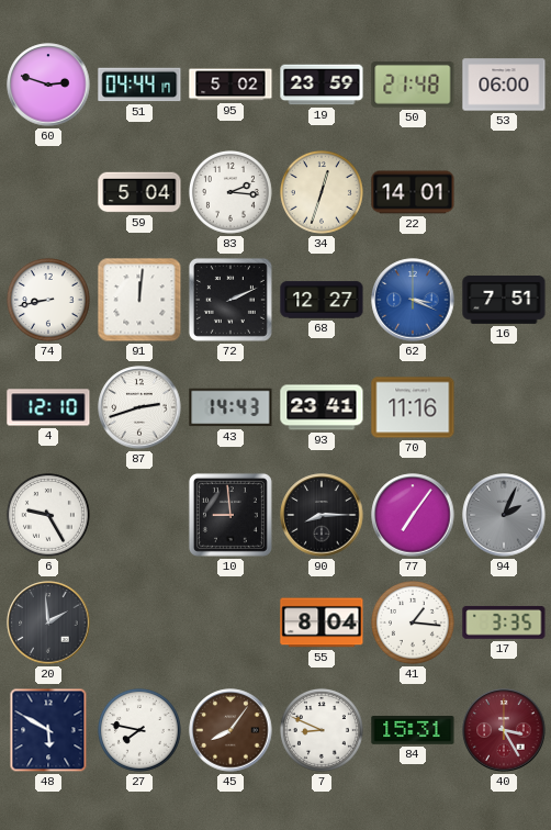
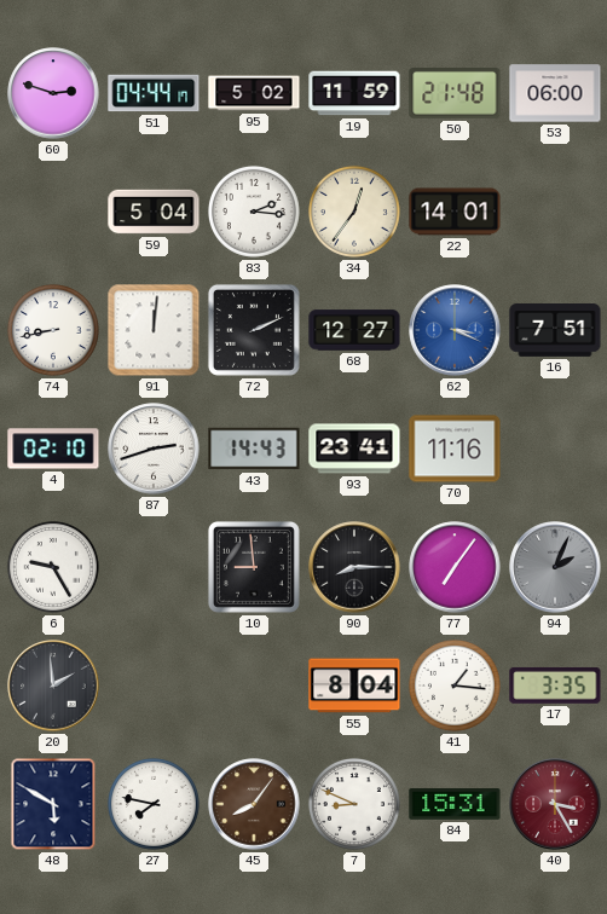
19: 23:59 -> 11:59 (354, 93)
34: 12:33 -> 12:36 (354, 212)
4: 12:10 -> 02:10 (53, 449)
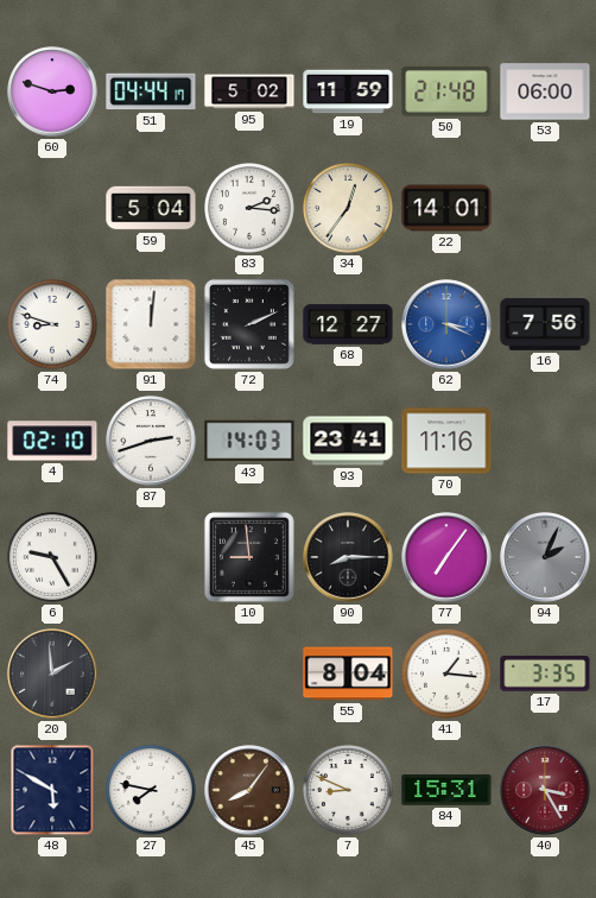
74: 8:43 -> 8:48 (52, 324)
16: 7:51 -> 7:56 (545, 325)
43: 14:43 -> 14:03 (249, 441)
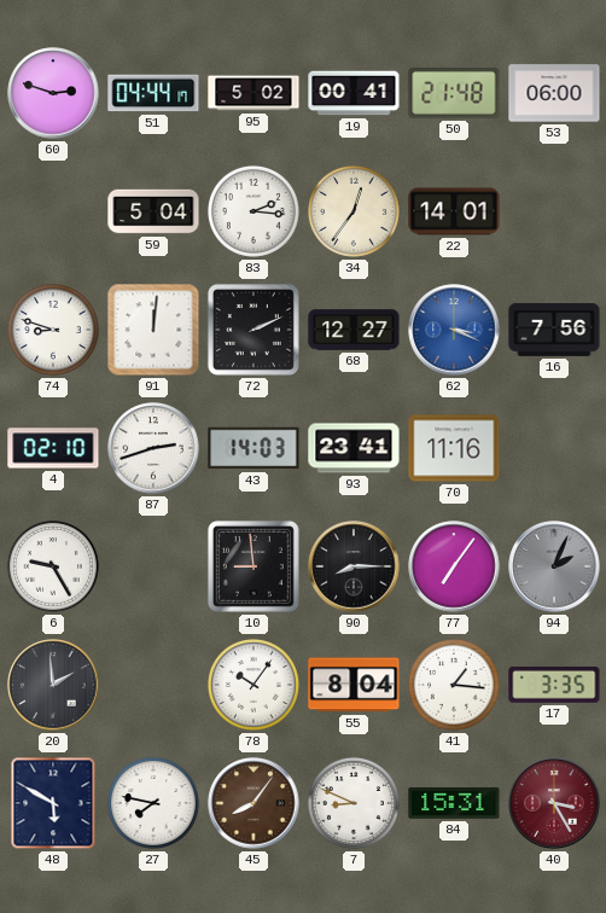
19: 11:59 -> 00:41 (354, 93)
78: none -> 10:06 (254, 685)
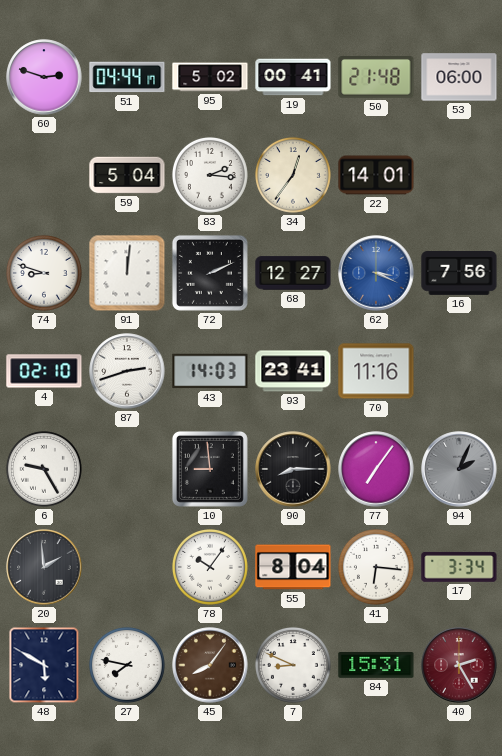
41: 1:16 -> 6:16 (376, 567)
17: 3:35 -> 3:34 (459, 567)
40: 3:25 -> 2:25 (459, 665)
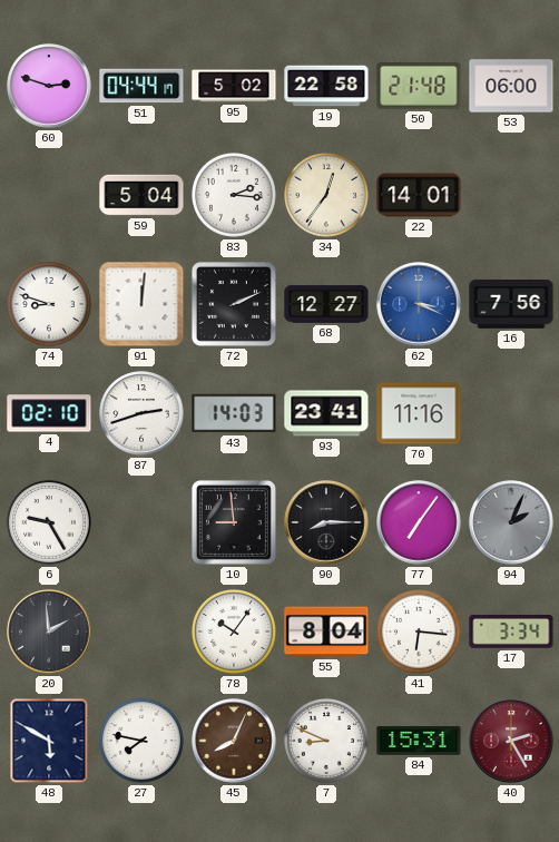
19: 00:41 -> 22:58 (326, 86)
45: 8:06 -> 8:04 (234, 741)
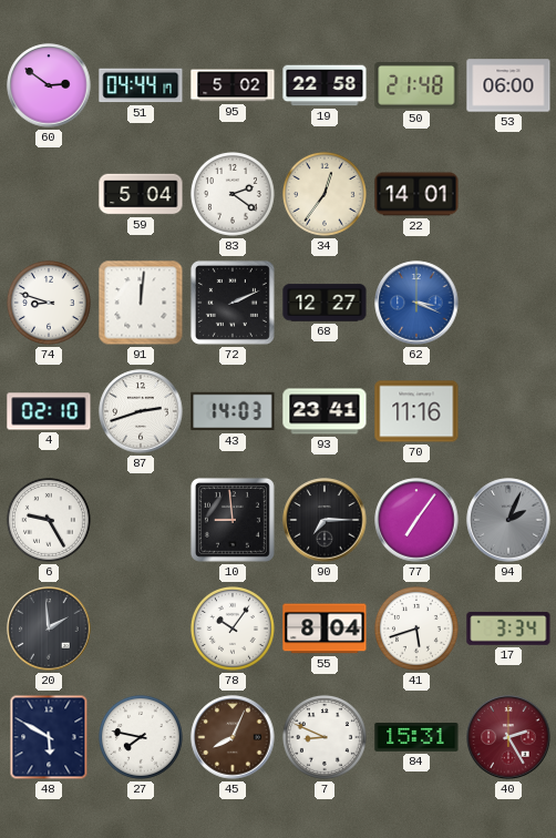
60: 2:48 -> 2:51 (49, 85)
83: 2:16 -> 2:21 (233, 194)
16: 7:56 -> none (511, 305)
90: 8:15 -> 7:15 (325, 520)
41: 6:16 -> 5:42 (416, 628)
